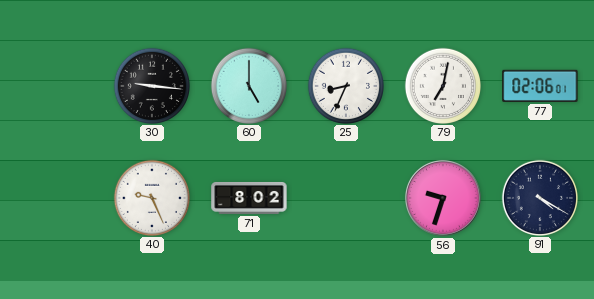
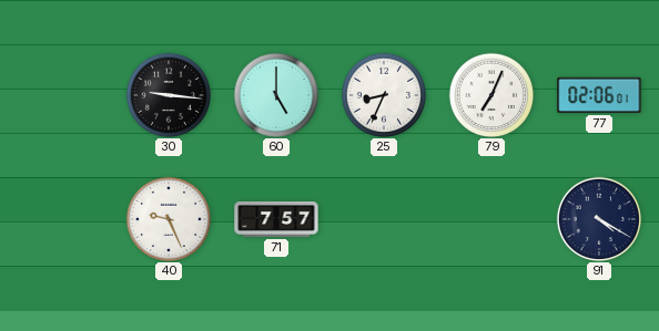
79: 7:02 -> 7:04 (490, 94)
71: 8:02 -> 7:57 (276, 219)
56: 9:33 -> none (443, 198)
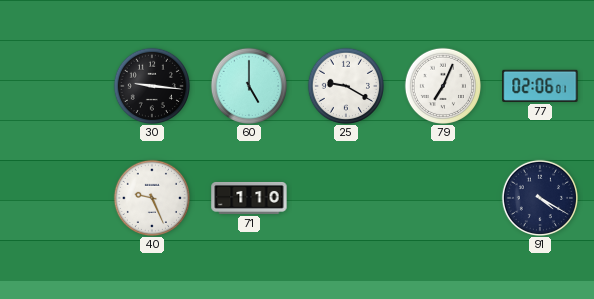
25: 8:34 -> 9:20 (345, 85)
71: 7:57 -> 1:10 (249, 198)
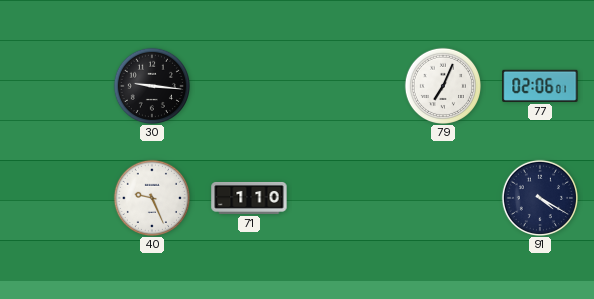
60: 5:00 -> none (248, 85)
25: 9:20 -> none (345, 85)
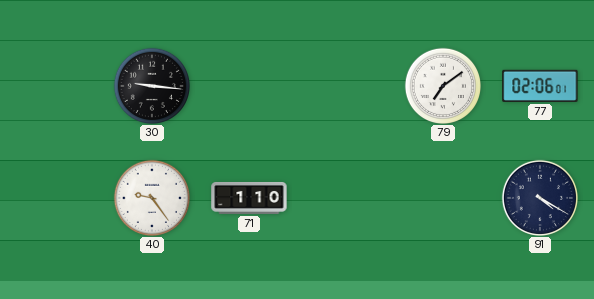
79: 7:04 -> 7:09 (442, 85)
40: 9:26 -> 9:24 (151, 197)
